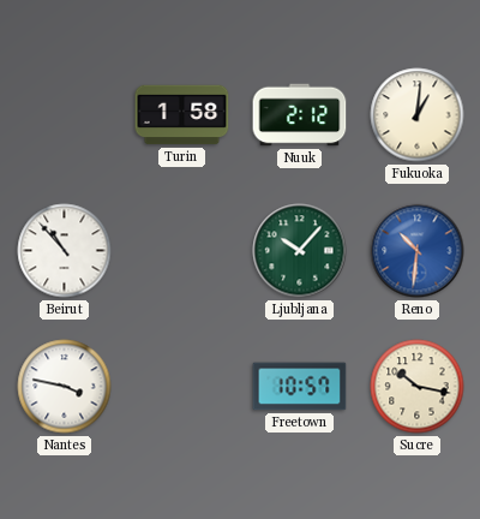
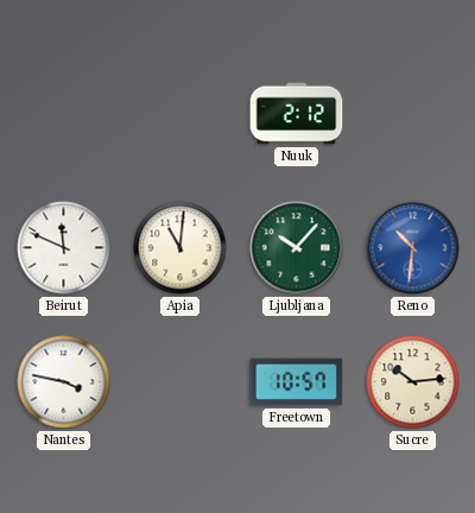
Turin: 1:58 -> none (182, 115)
Fukuoka: 1:01 -> none (418, 115)
Beirut: 10:53 -> 11:49 (64, 248)
Apia: none -> 11:01 (180, 248)
Sucre: 10:17 -> 10:14 (413, 382)
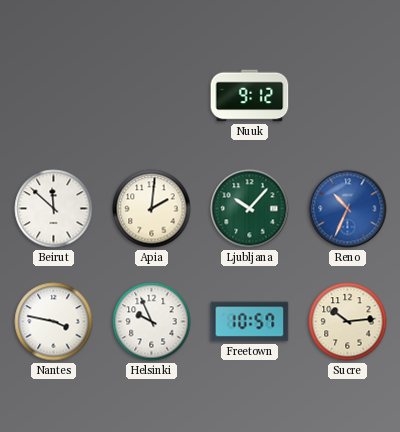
Nuuk: 2:12 -> 9:12 (250, 96)
Beirut: 11:49 -> 11:52 (54, 209)
Apia: 11:01 -> 2:01 (152, 209)
Reno: 10:31 -> 10:34 (348, 209)
Helsinki: none -> 9:56 (152, 322)
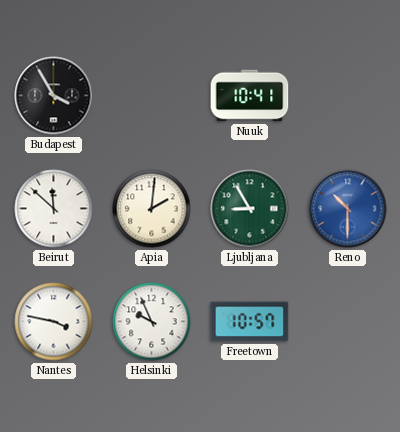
Budapest: none -> 3:55 (54, 96)
Nuuk: 9:12 -> 10:41 (250, 96)
Ljubljana: 10:07 -> 8:55 (250, 209)
Reno: 10:34 -> 10:30 (348, 209)
Sucre: 10:14 -> none (348, 322)
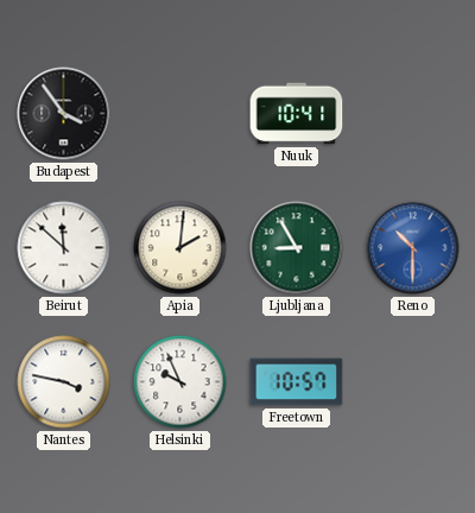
Budapest: 3:55 -> 3:54 (64, 114)
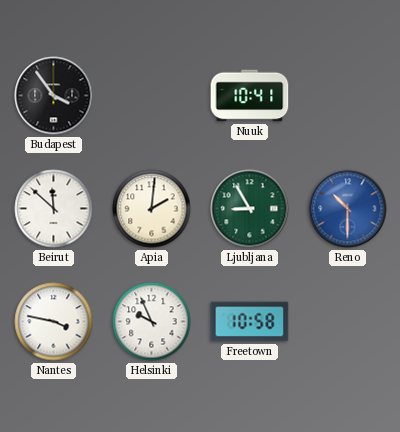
Freetown: 10:57 -> 10:58 (250, 322)
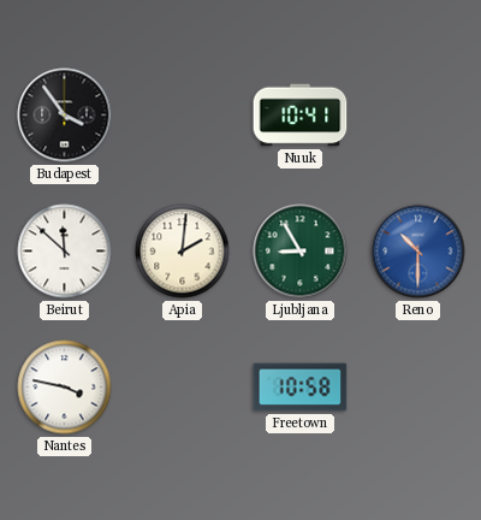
Helsinki: 9:56 -> none (152, 322)
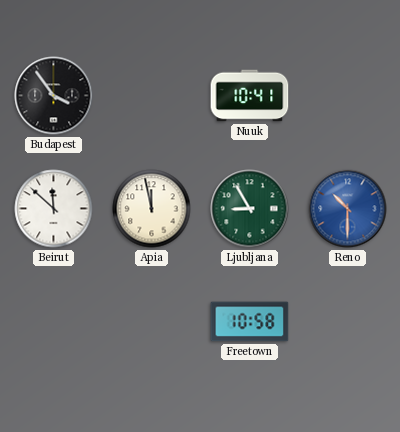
Apia: 2:01 -> 11:58 (152, 209)
Nantes: 3:47 -> none (65, 388)
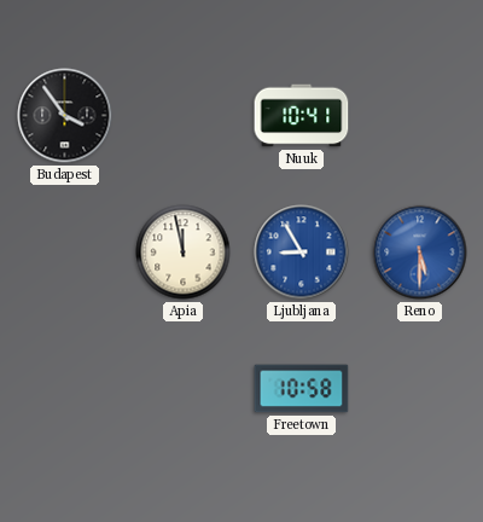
Beirut: 11:52 -> none (54, 209)
Ljubljana dial: green -> blue (302, 253)
Reno: 10:30 -> 5:30 (420, 253)
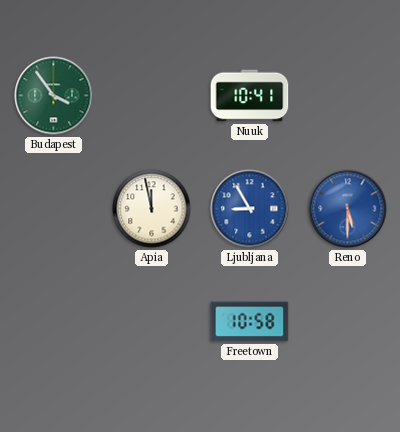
Budapest dial: black -> green (54, 96)
